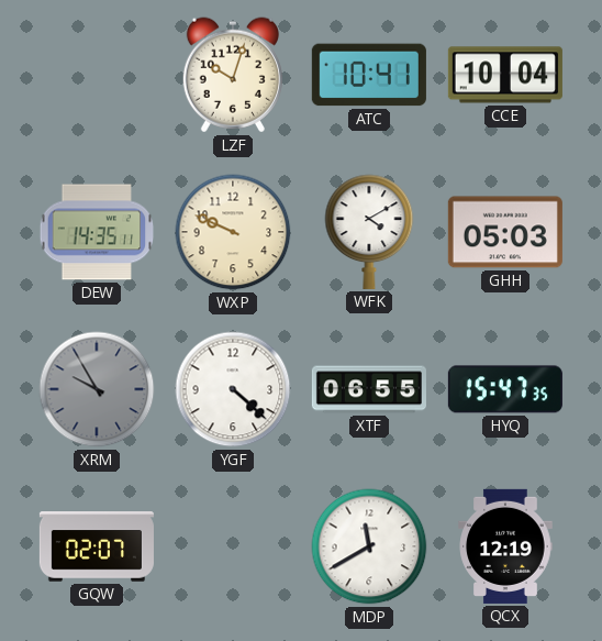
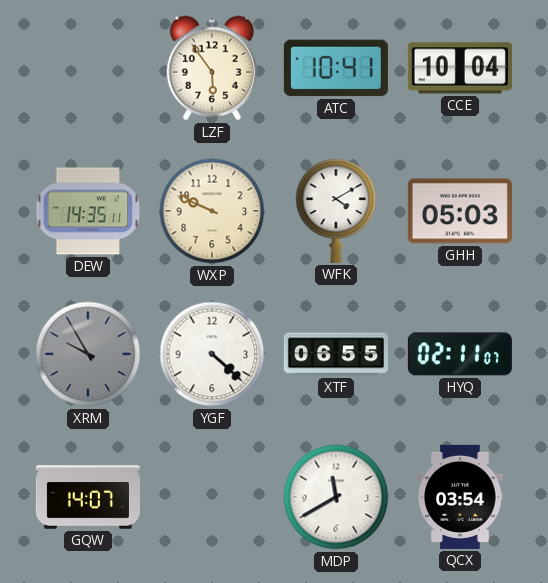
LZF: 10:03 -> 5:54 (212, 68)
HYQ: 15:47 -> 02:11 (460, 354)
GQW: 02:07 -> 14:07 (88, 497)
QCX: 12:19 -> 03:54 (460, 497)
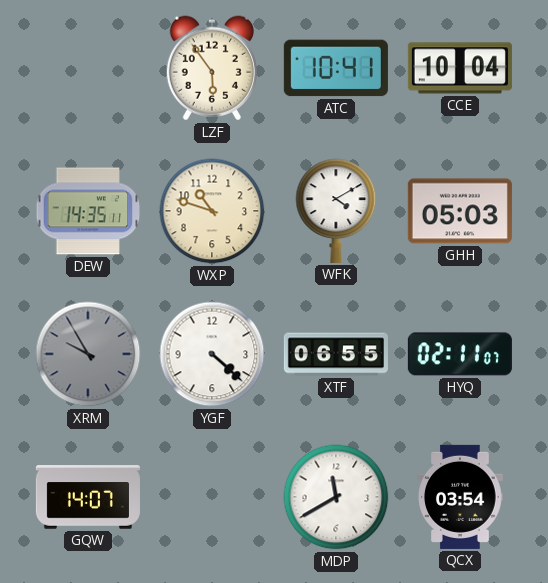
WXP: 9:49 -> 10:48 (212, 211)
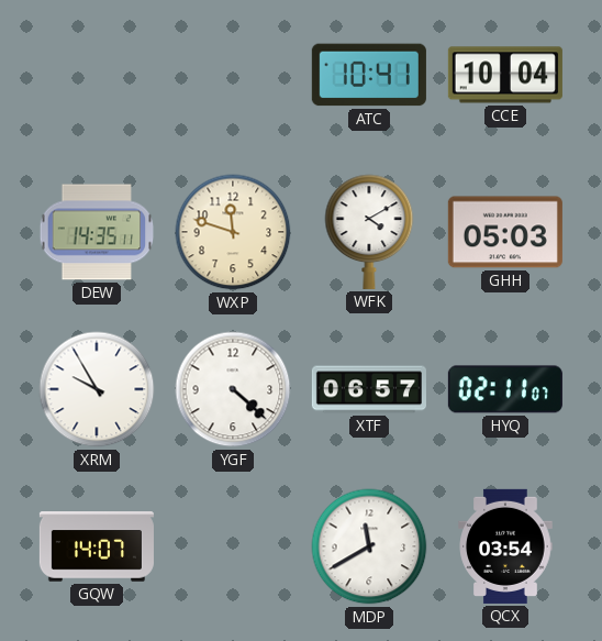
LZF: 5:54 -> none (212, 68)
WXP: 10:48 -> 11:48 (233, 232)
XRM dial: grey -> white (97, 389)
XTF: 06:55 -> 06:57 (369, 389)
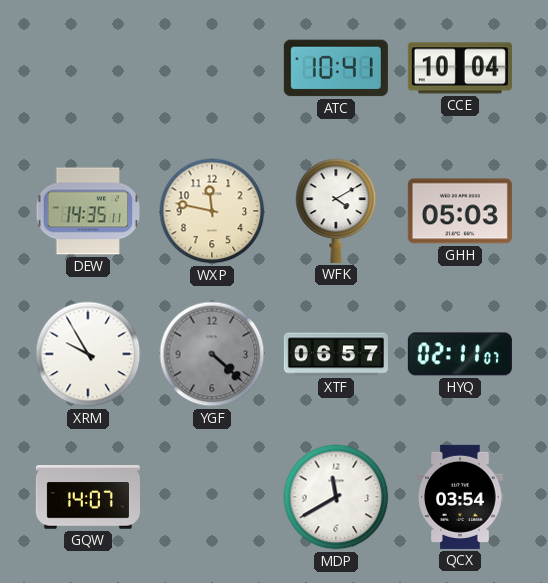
WXP: 11:48 -> 11:47 (212, 211)
YGF dial: white -> grey (212, 354)
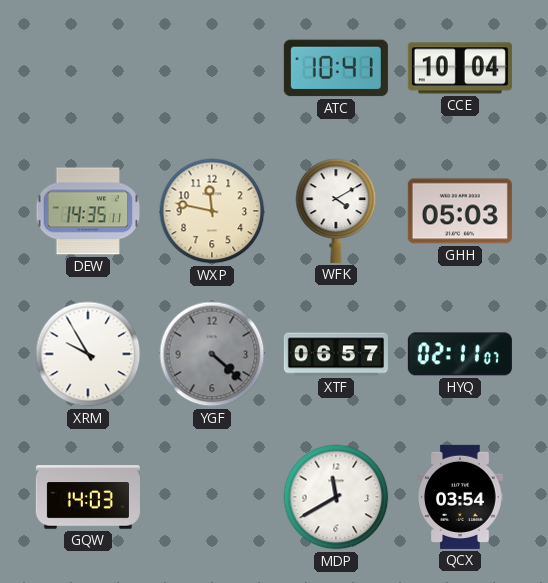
GQW: 14:07 -> 14:03 (88, 497)
